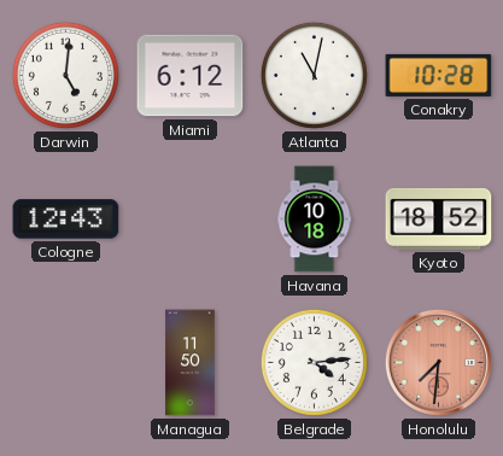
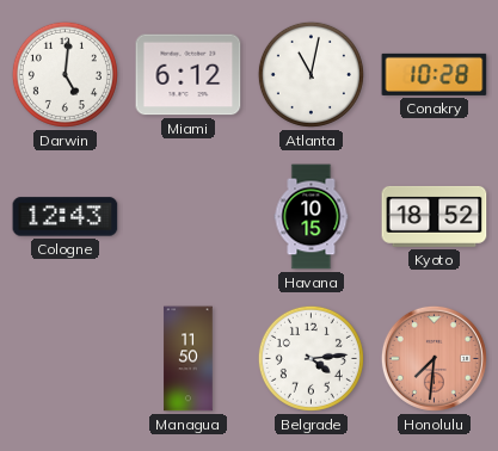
Havana: 10:18 -> 10:15 (312, 217)
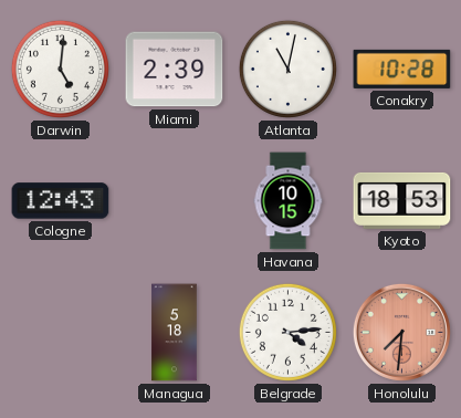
Miami: 6:12 -> 2:39 (175, 70)
Kyoto: 18:52 -> 18:53 (402, 200)
Managua: 11:50 -> 5:18 (175, 333)
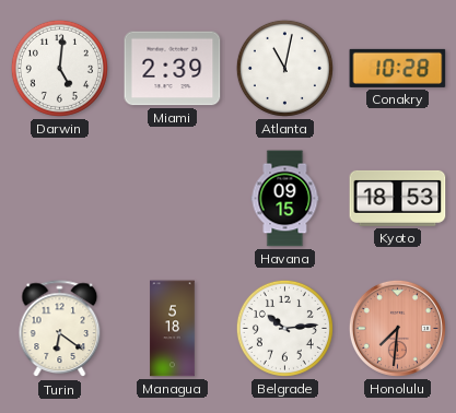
Cologne: 12:43 -> none (61, 201)
Havana: 10:15 -> 09:15 (285, 199)
Turin: none -> 6:21 (60, 329)
Belgrade: 4:14 -> 10:14 (284, 328)
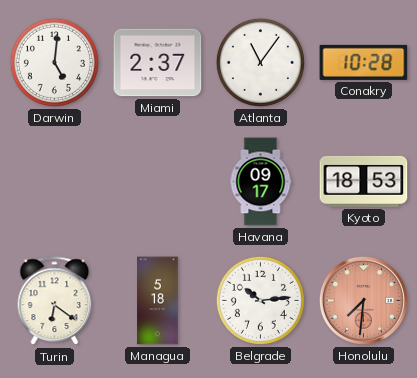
Miami: 2:39 -> 2:37 (158, 63)
Atlanta: 11:02 -> 11:06 (260, 62)
Havana: 09:15 -> 09:17 (261, 182)
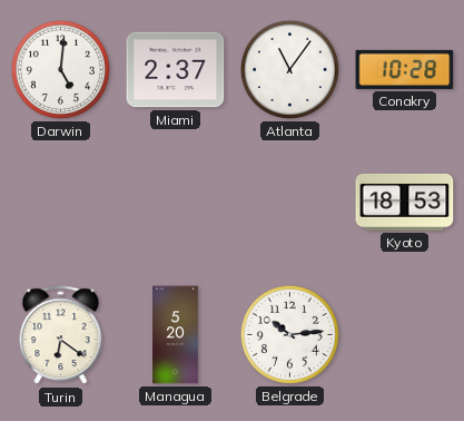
Havana: 09:17 -> none (261, 182)
Managua: 5:18 -> 5:20 (176, 335)
Honolulu: 7:31 -> none (363, 300)
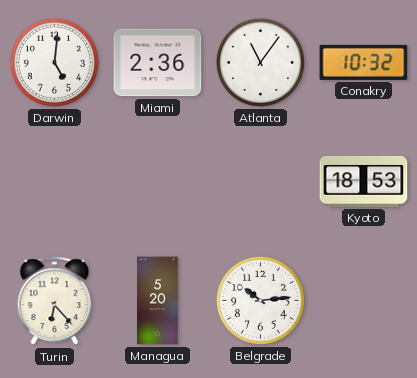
Miami: 2:37 -> 2:36 (158, 63)
Conakry: 10:28 -> 10:32 (364, 62)
Turin: 6:21 -> 6:23 (55, 301)
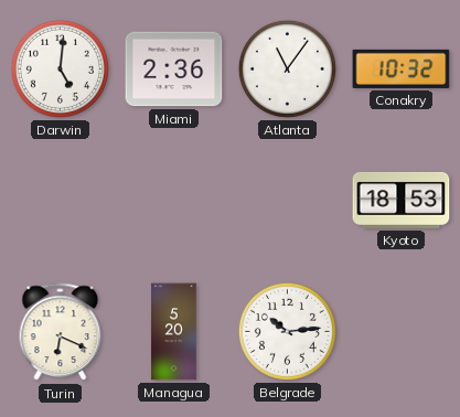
Turin: 6:23 -> 6:19 (61, 332)
